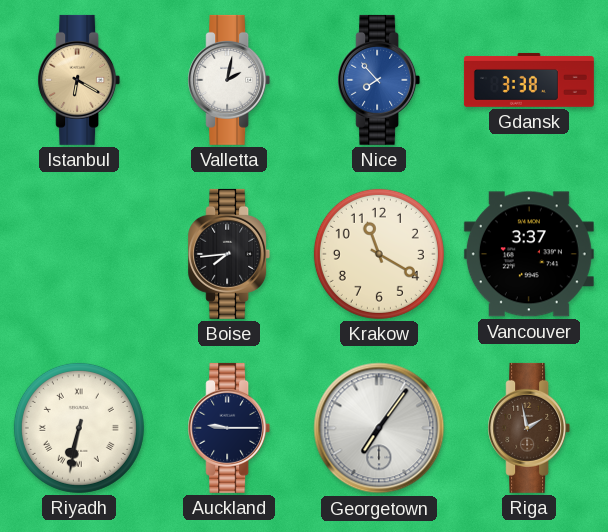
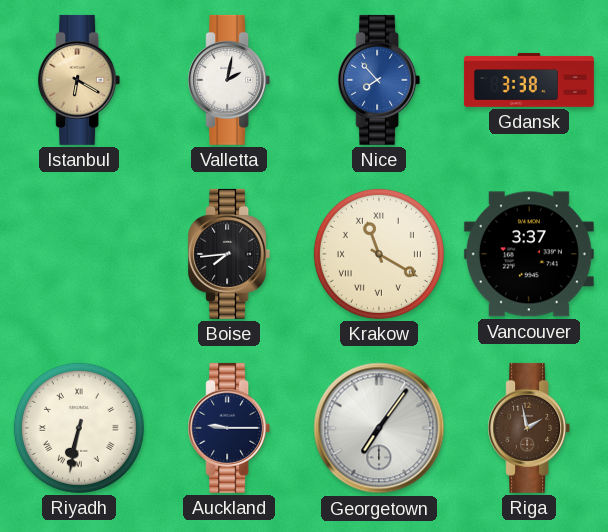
Krakow numerals: Arabic -> Roman (379, 254)
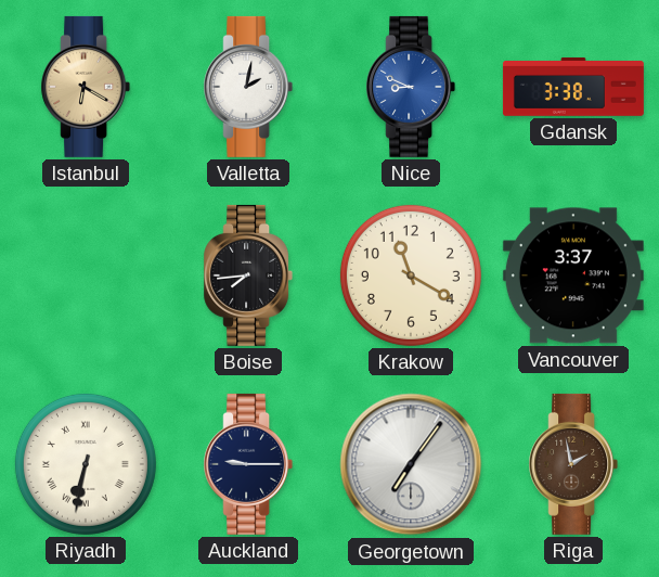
Nice: 7:53 -> 8:49 (411, 87)
Krakow numerals: Roman -> Arabic (411, 275)
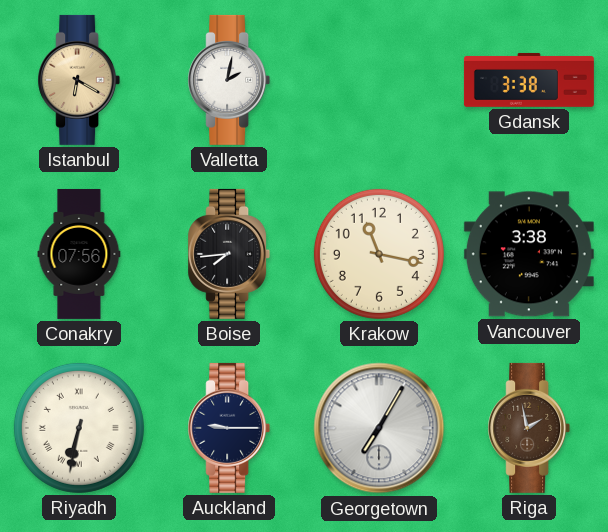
Nice: 8:49 -> none (411, 87)
Conakry: none -> 07:56 (79, 254)
Krakow: 11:20 -> 11:17 (379, 254)
Vancouver: 3:37 -> 3:38 (529, 254)
Georgetown: 7:06 -> 7:05 (379, 428)
